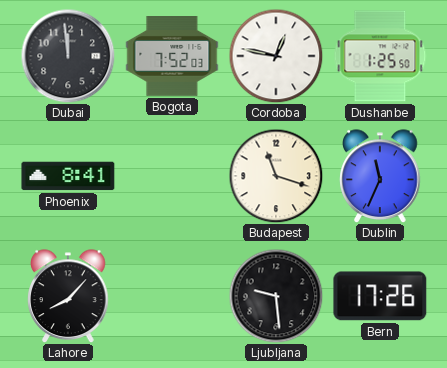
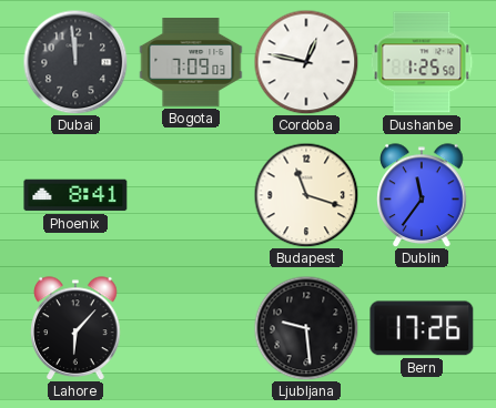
Bogota: 7:52 -> 7:09 (191, 63)
Dublin: 11:34 -> 11:36 (422, 195)
Lahore: 8:07 -> 6:07 (75, 328)
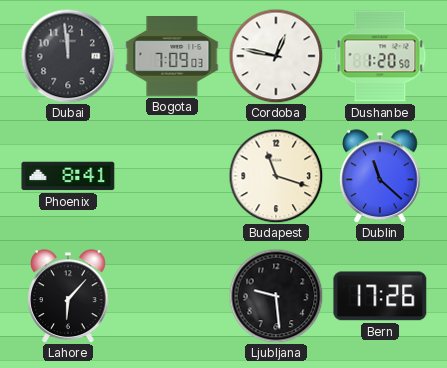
Dushanbe: 1:25 -> 1:20 (380, 56)
Dublin: 11:36 -> 11:22 (380, 176)
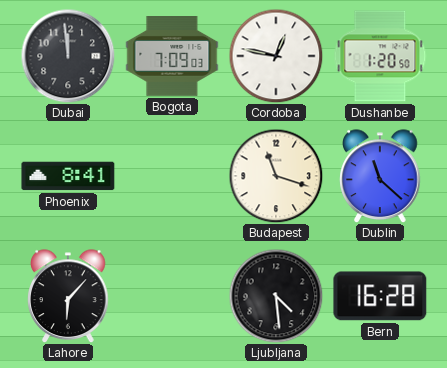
Ljubljana: 9:29 -> 4:29 (276, 296)
Bern: 17:26 -> 16:28 (380, 296)
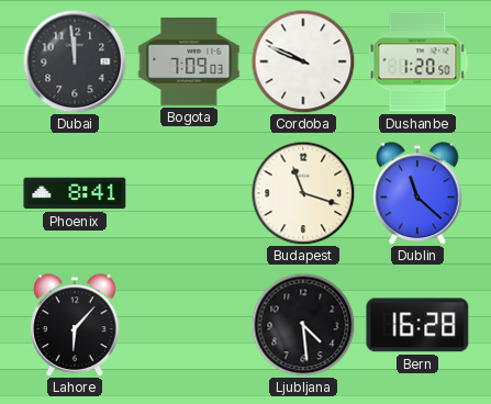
Cordoba: 12:47 -> 9:49 (303, 61)
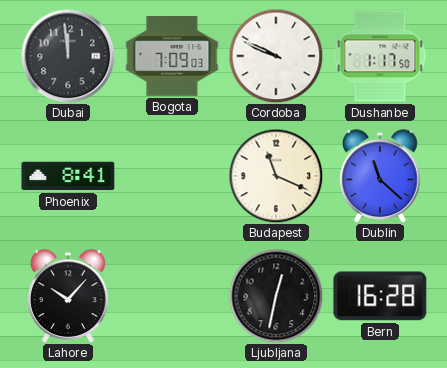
Dushanbe: 1:20 -> 1:17 (380, 56)
Budapest: 11:18 -> 11:19 (276, 176)
Lahore: 6:07 -> 10:07 (68, 296)
Ljubljana: 4:29 -> 12:32 (276, 296)
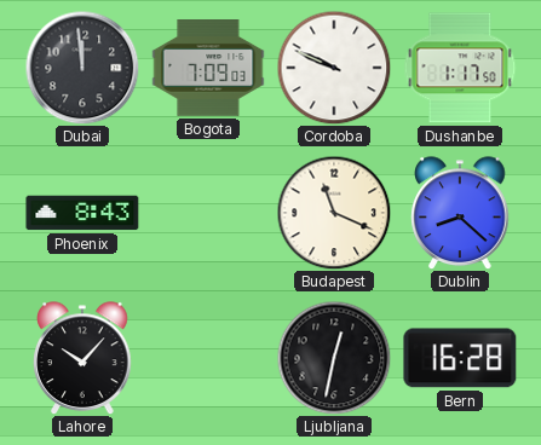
Phoenix: 8:41 -> 8:43 (82, 213)
Dublin: 11:22 -> 8:22 (460, 213)
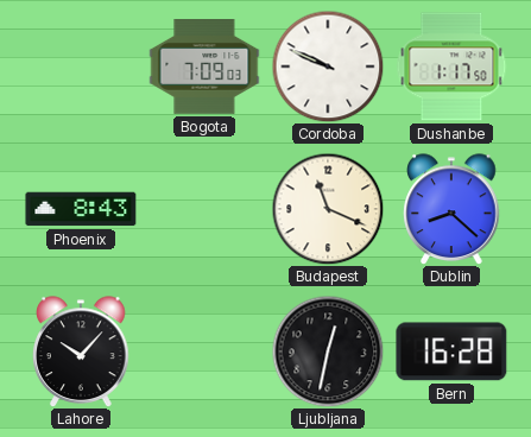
Dubai: 11:59 -> none (82, 68)
